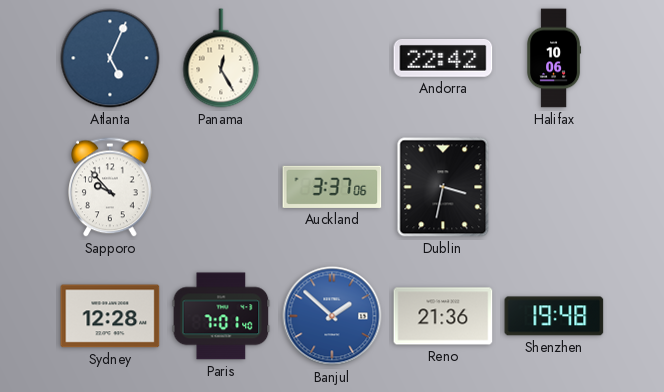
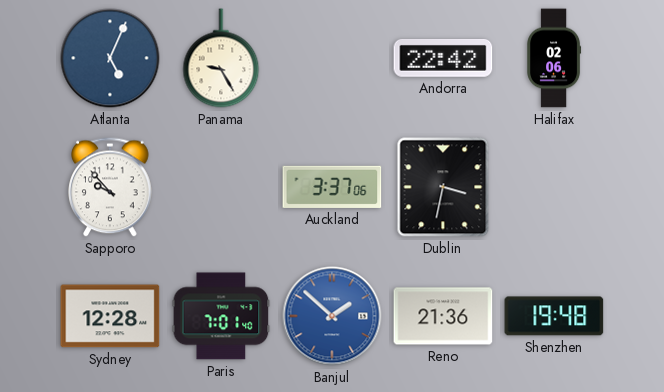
Panama: 12:25 -> 9:25 (221, 58)
Halifax: 10:06 -> 02:06 (554, 58)
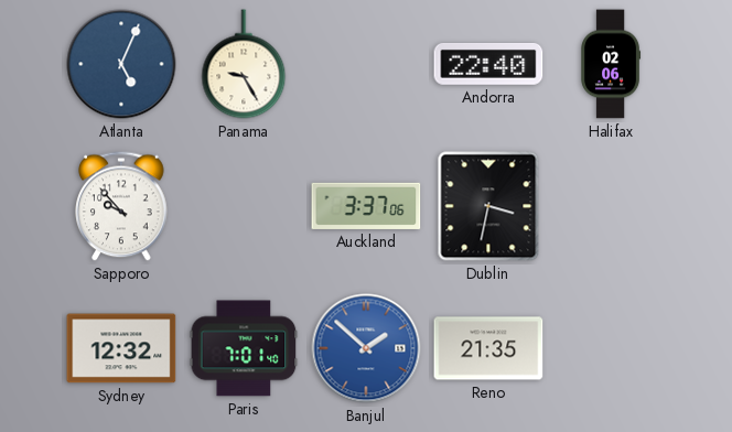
Andorra: 22:42 -> 22:40 (488, 65)
Sydney: 12:28 -> 12:32 (121, 348)
Reno: 21:36 -> 21:35 (488, 348)
Shenzhen: 19:48 -> none (554, 316)
